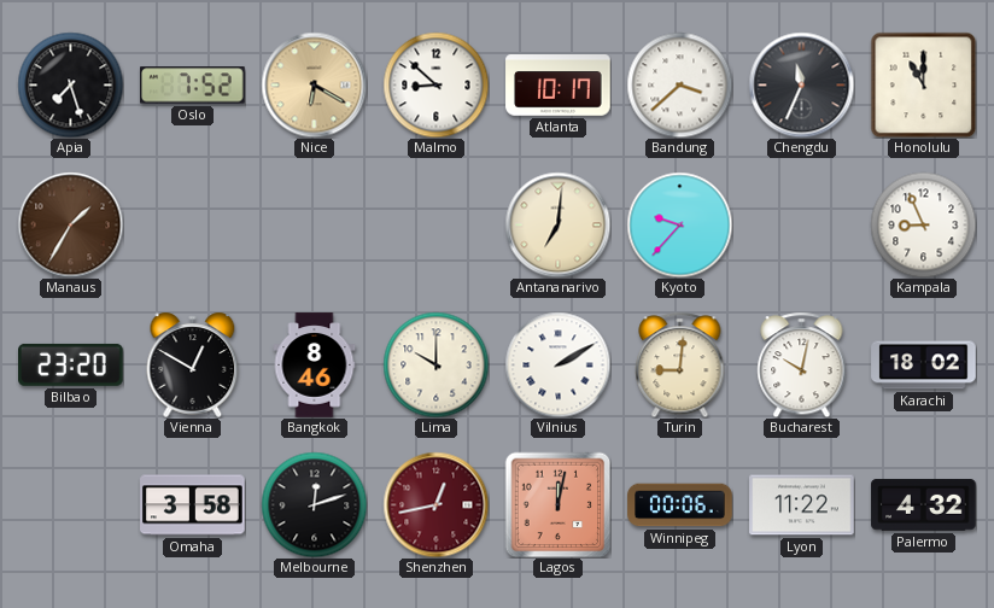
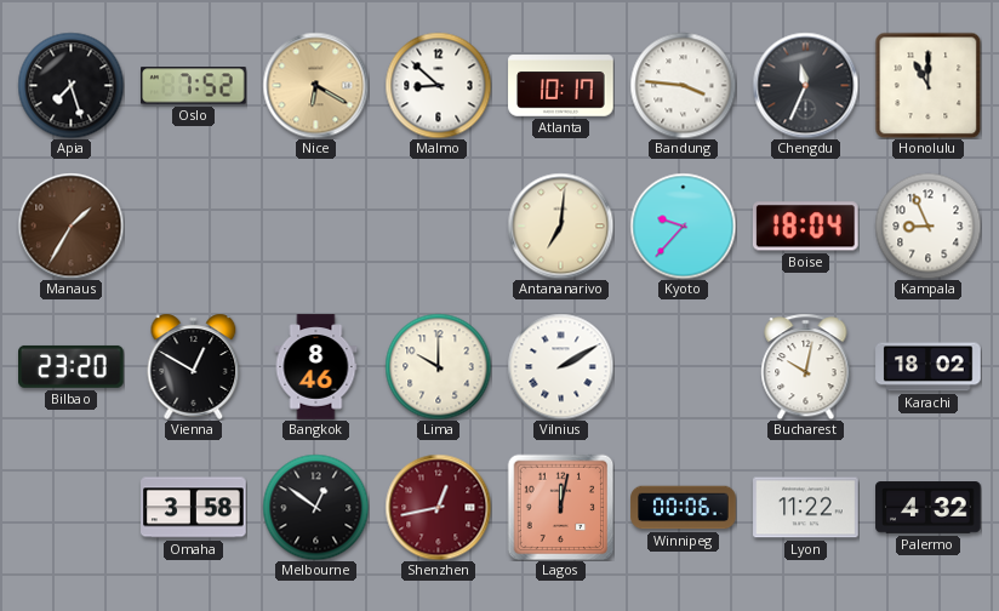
Bandung: 3:38 -> 3:46 (683, 85)
Boise: none -> 18:04 (805, 227)
Turin: 9:01 -> none (680, 364)
Melbourne: 12:12 -> 12:51 (315, 507)
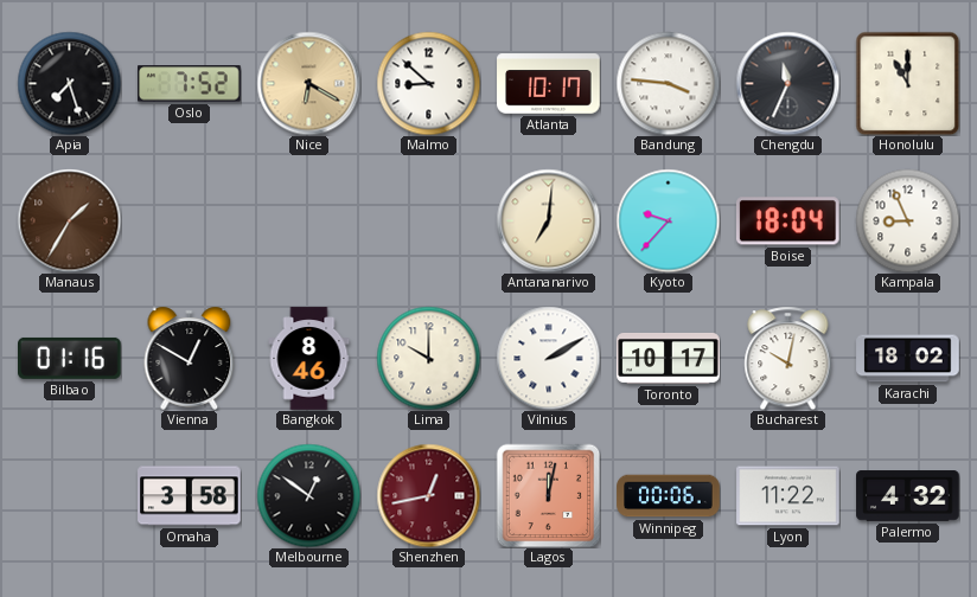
Bilbao: 23:20 -> 01:16 (70, 358)
Toronto: none -> 10:17 (669, 359)
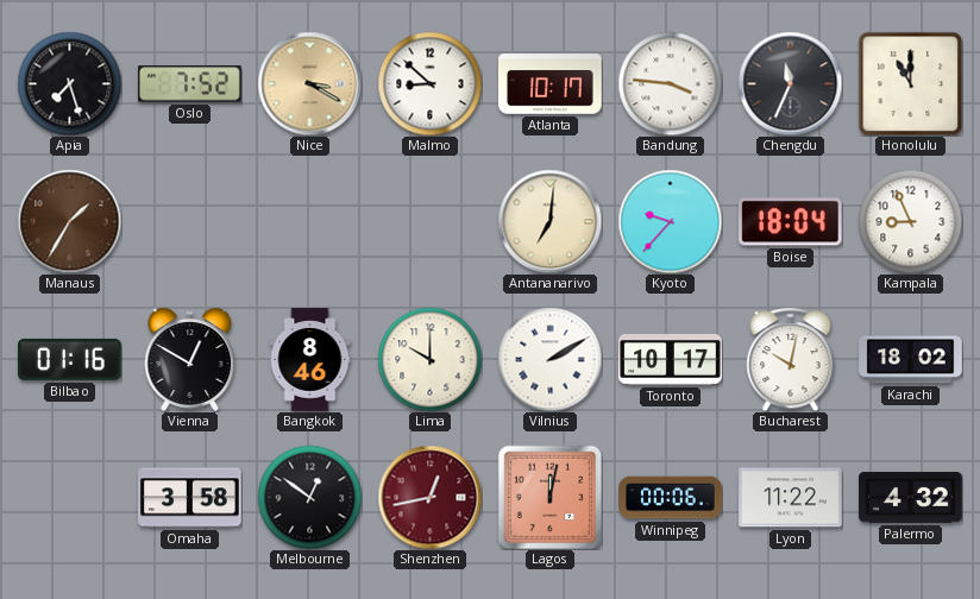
Nice: 6:20 -> 3:20 (309, 83)
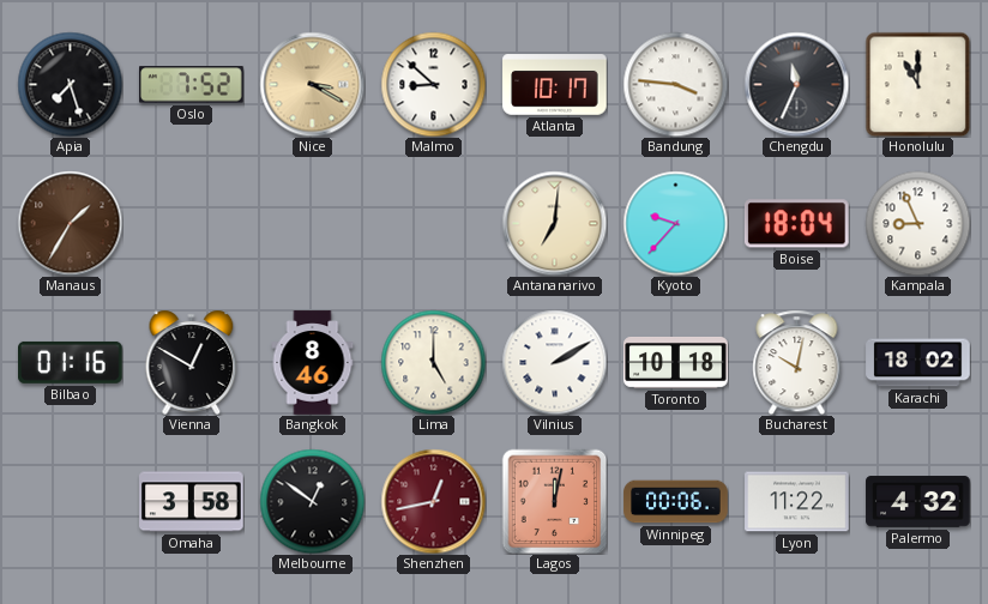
Lima: 10:00 -> 5:00 (433, 362)
Toronto: 10:17 -> 10:18 (676, 363)
